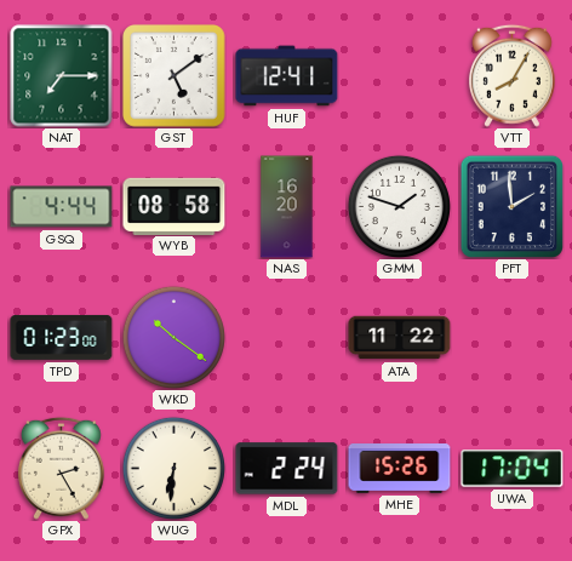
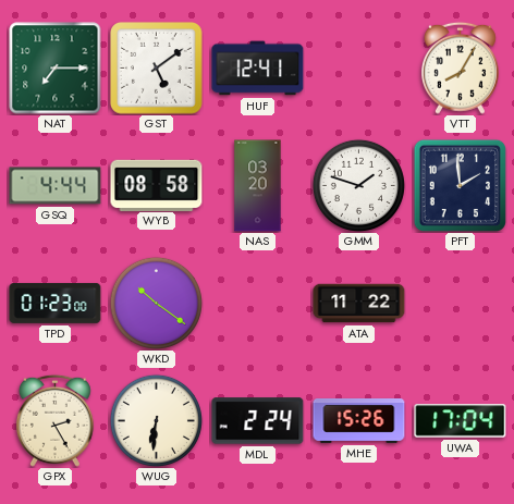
NAS: 16:20 -> 03:20 (258, 186)
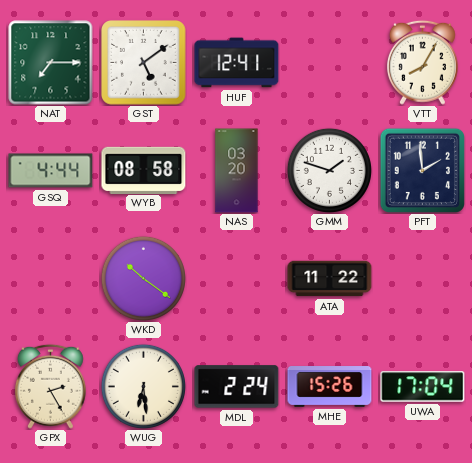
TPD: 01:23 -> none (56, 303)
WUG: 6:31 -> 6:29 (143, 386)
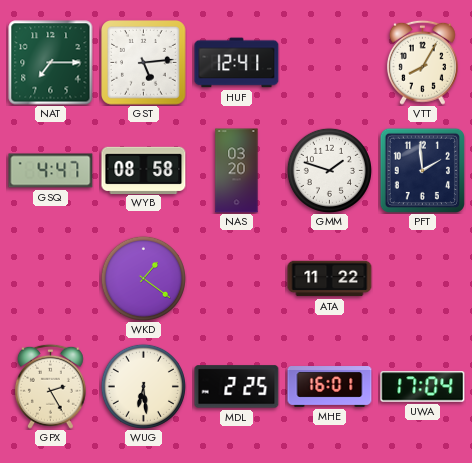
GST: 5:09 -> 5:14 (144, 63)
GSQ: 4:44 -> 4:47 (51, 171)
WKD: 10:21 -> 1:21 (143, 278)
MDL: 2:24 -> 2:25 (237, 387)
MHE: 15:26 -> 16:01 (330, 387)
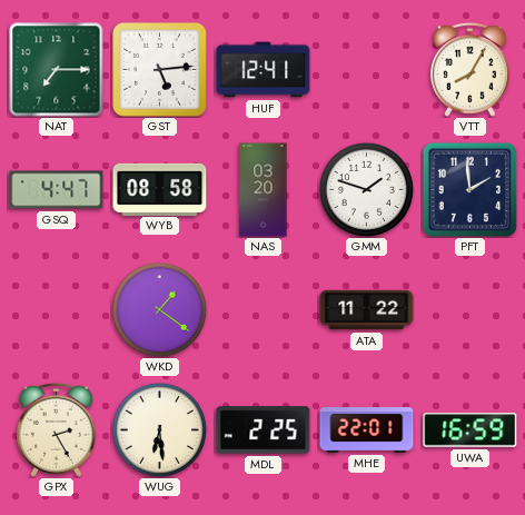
MHE: 16:01 -> 22:01 (367, 430)
UWA: 17:04 -> 16:59 (470, 430)
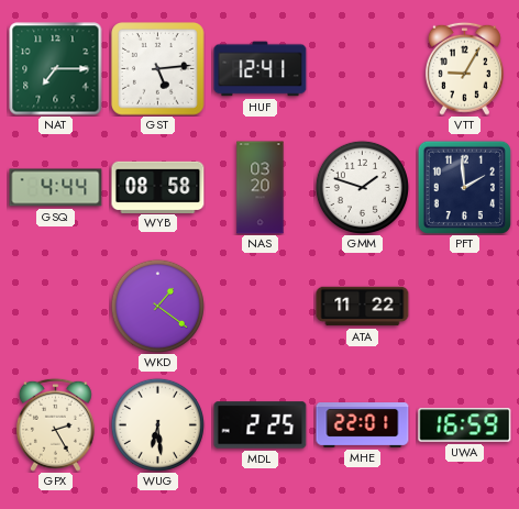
VTT: 8:05 -> 9:05 (464, 68)
GSQ: 4:47 -> 4:44 (56, 188)
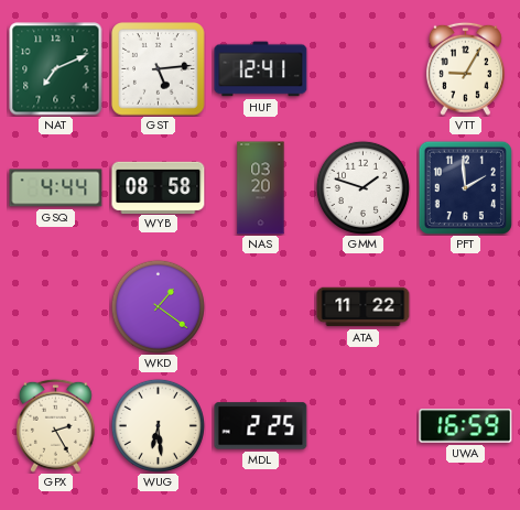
NAT: 7:15 -> 7:11 (56, 69)
MHE: 22:01 -> none (363, 425)
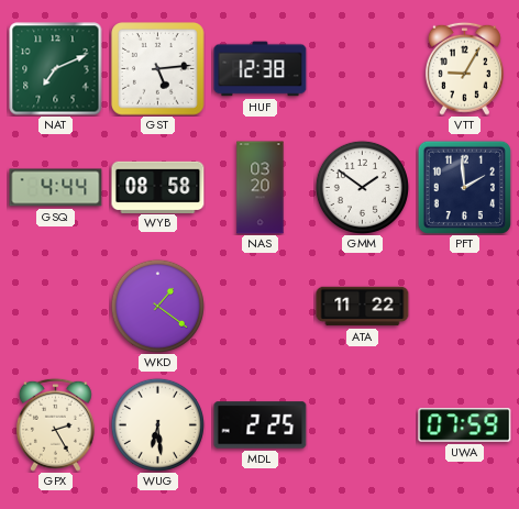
HUF: 12:41 -> 12:38 (261, 69)
GMM: 1:48 -> 1:51 (362, 187)
UWA: 16:59 -> 07:59 (465, 425)
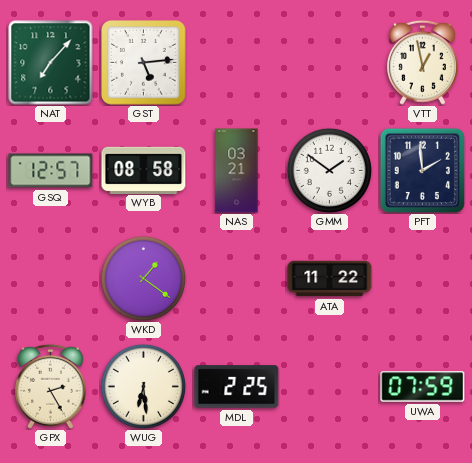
NAT: 7:11 -> 7:07 (51, 63)
HUF: 12:38 -> none (261, 69)
VTT: 9:05 -> 12:58 (422, 62)
GSQ: 4:44 -> 12:57 (51, 171)
NAS: 03:20 -> 03:21 (237, 171)
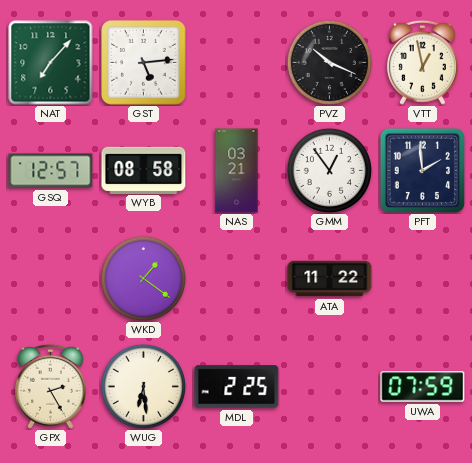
PVZ: none -> 10:19 (329, 62)
GMM: 1:51 -> 12:54 (329, 170)
